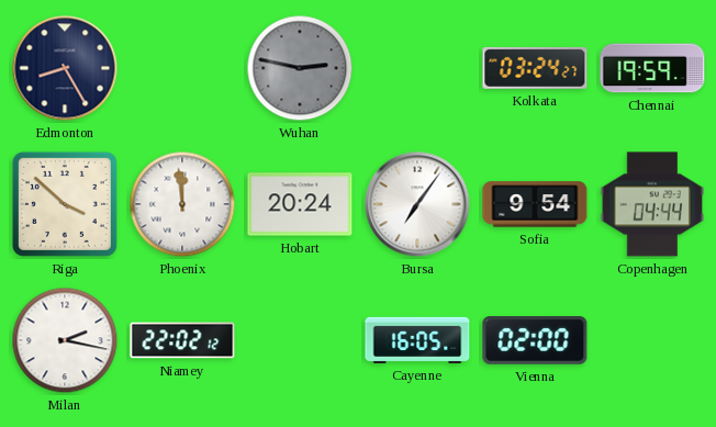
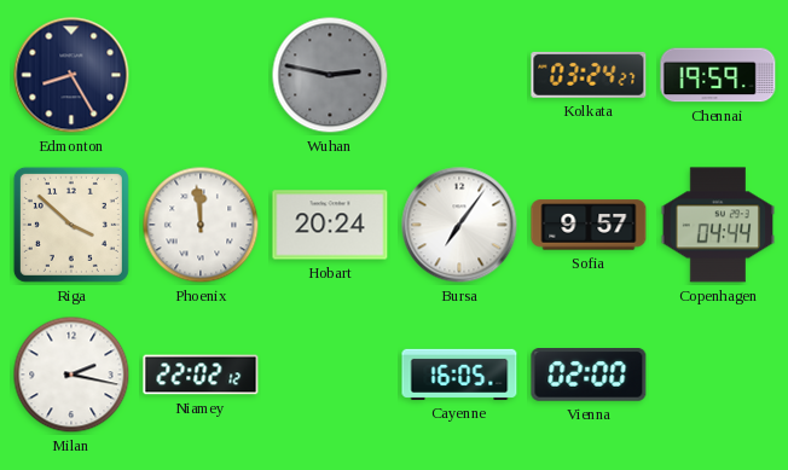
Sofia: 9:54 -> 9:57 (589, 225)
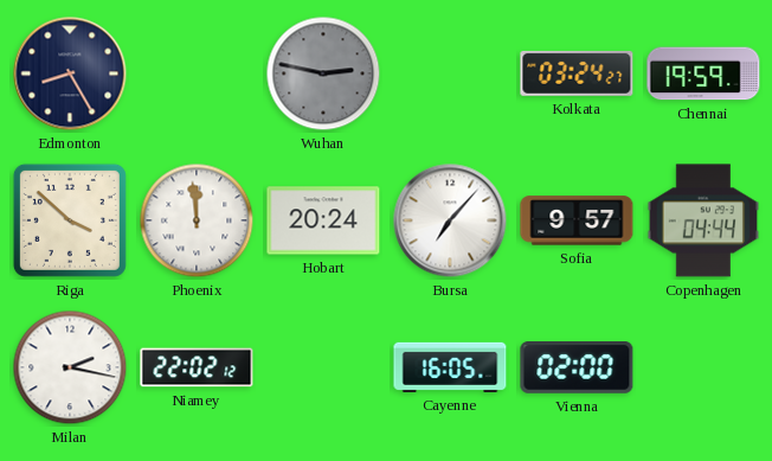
Bursa: 7:06 -> 7:07 (450, 220)
